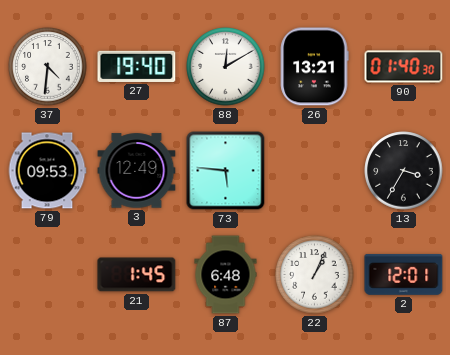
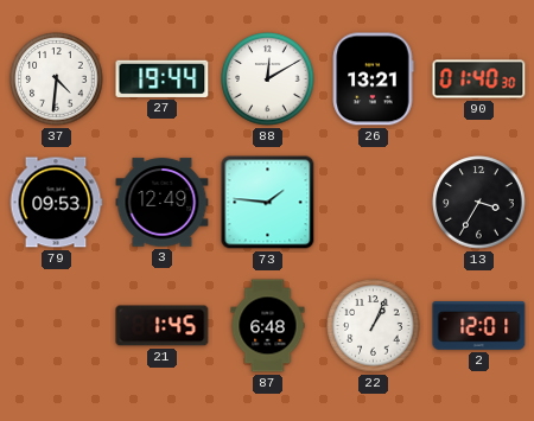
27: 19:40 -> 19:44 (163, 78)
73: 5:46 -> 1:46 (268, 203)
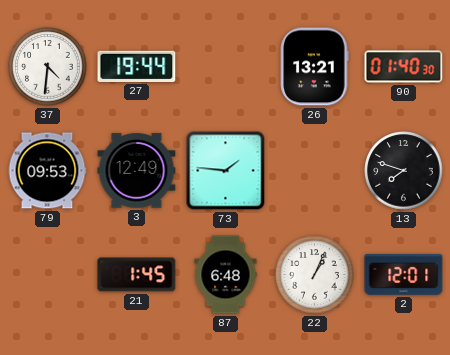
88: 12:10 -> none (268, 79)
13: 3:35 -> 7:48 (404, 171)
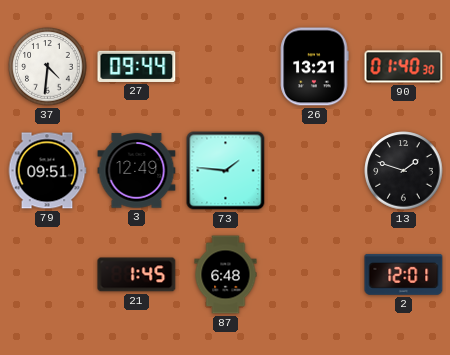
27: 19:44 -> 09:44 (137, 66)
79: 09:53 -> 09:51 (47, 171)
13: 7:48 -> 1:48 (404, 171)
22: 1:04 -> none (315, 275)
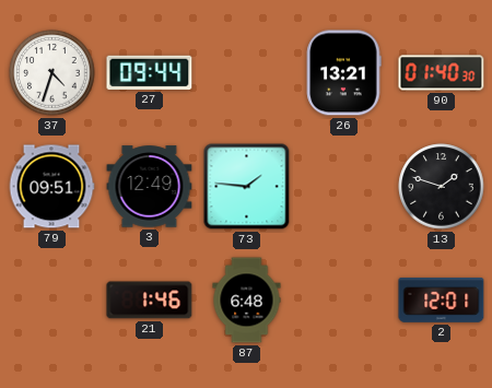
37: 4:31 -> 4:33 (52, 73)
21: 1:45 -> 1:46 (150, 301)
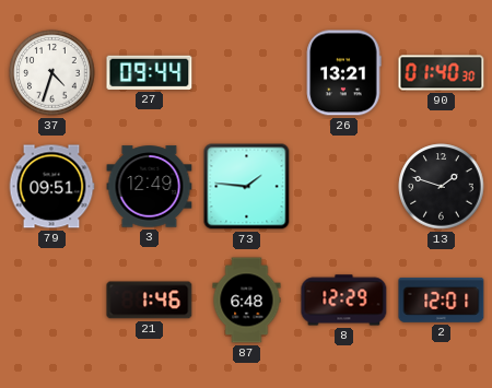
8: none -> 12:29 (344, 301)
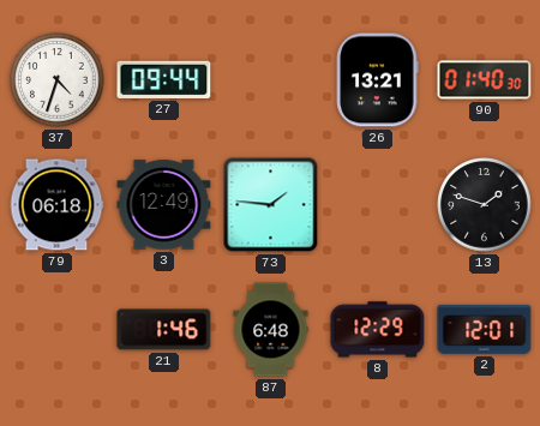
79: 09:51 -> 06:18 (56, 205)
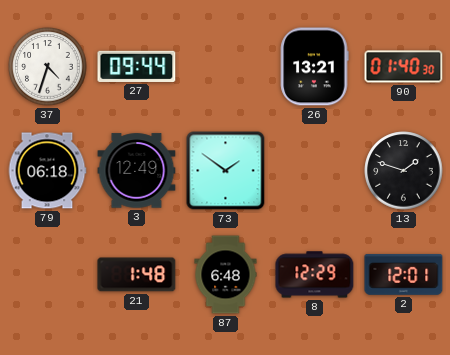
73: 1:46 -> 1:51 (226, 171)
21: 1:46 -> 1:48 (137, 275)
